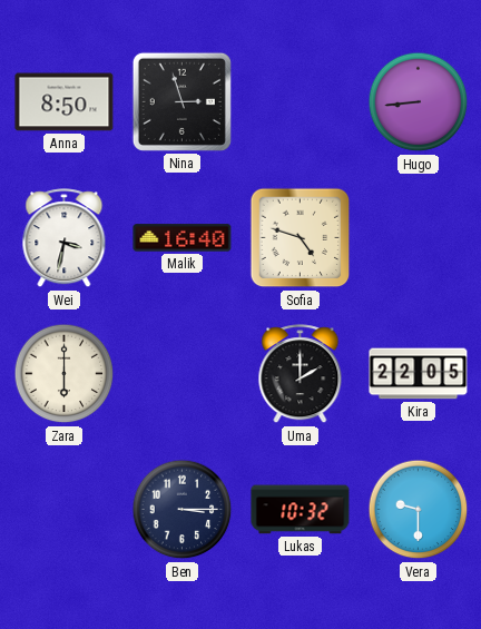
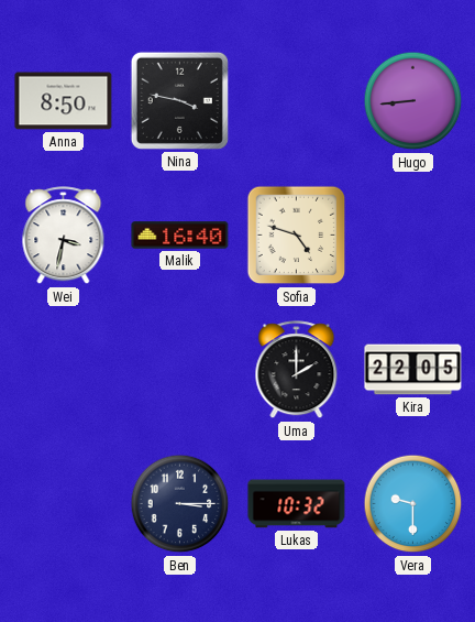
Nina: 2:57 -> 3:47 (179, 100)
Zara: 6:00 -> none (65, 374)
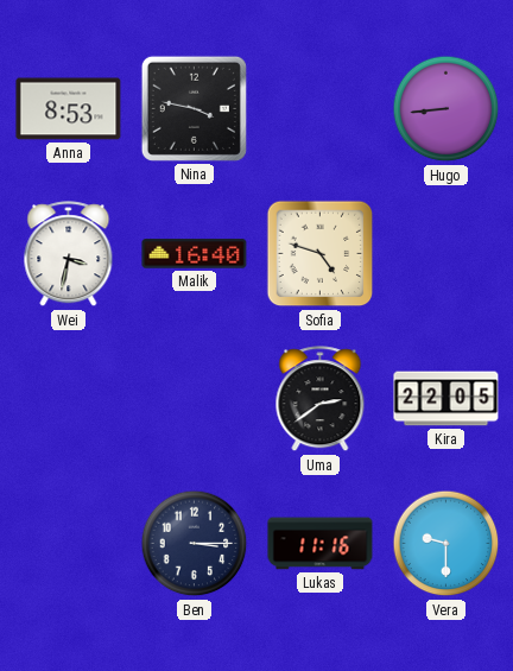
Anna: 8:50 -> 8:53 (69, 109)
Uma: 2:00 -> 2:39 (321, 399)
Lukas: 10:32 -> 11:16 (321, 544)
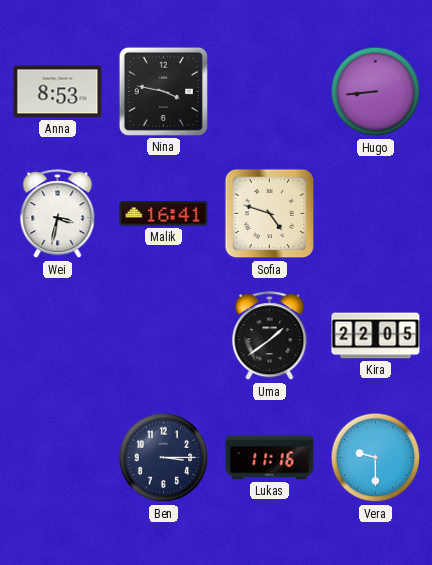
Malik: 16:40 -> 16:41 (164, 214)
Uma: 2:39 -> 1:39 (270, 336)
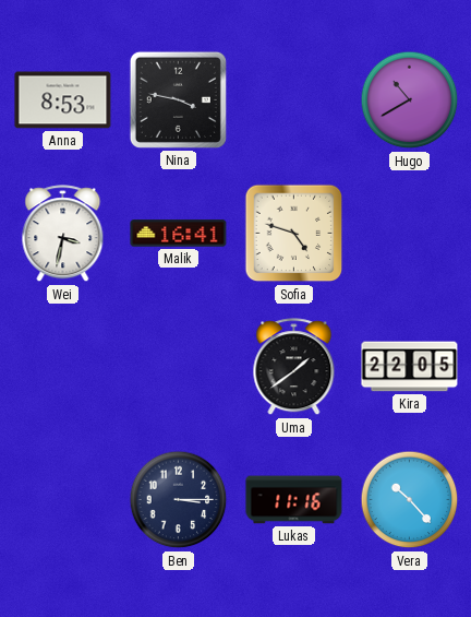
Hugo: 8:44 -> 10:40 (410, 100)
Vera: 9:30 -> 10:23 (410, 500)
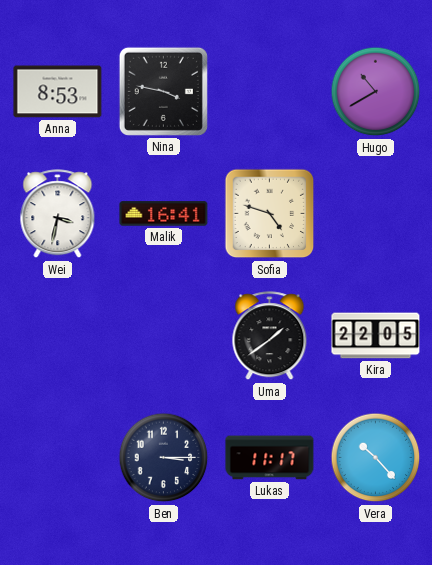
Lukas: 11:16 -> 11:17 (270, 458)
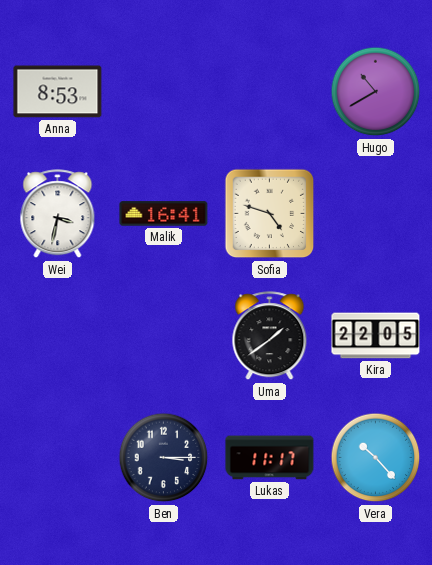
Nina: 3:47 -> none (163, 91)
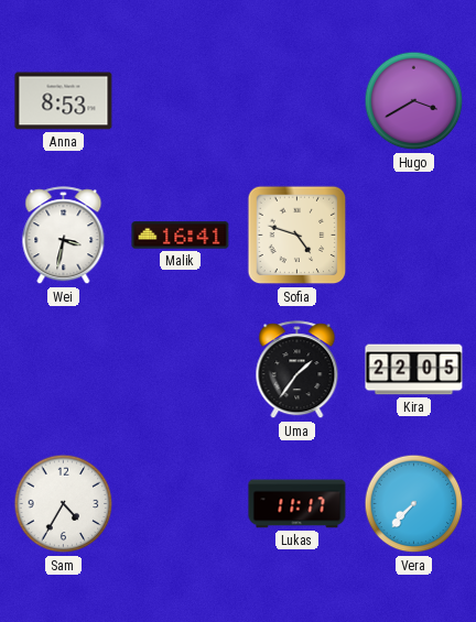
Hugo: 10:40 -> 3:40 (414, 101)
Uma: 1:39 -> 1:36 (297, 370)
Sam: none -> 4:35 (64, 504)
Ben: 3:15 -> none (164, 458)
Vera: 10:23 -> 7:37 (414, 504)
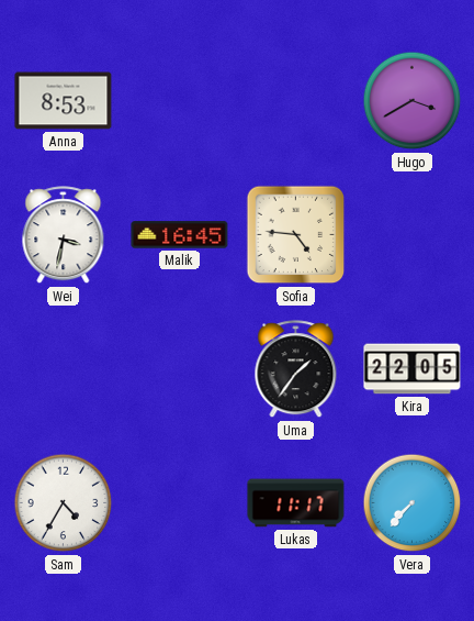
Malik: 16:41 -> 16:45 (180, 235)
Sofia: 4:48 -> 4:46 (296, 235)
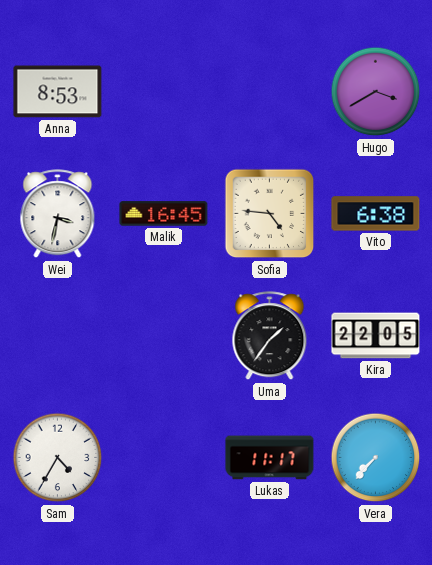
Vito: none -> 6:38 (376, 214)
